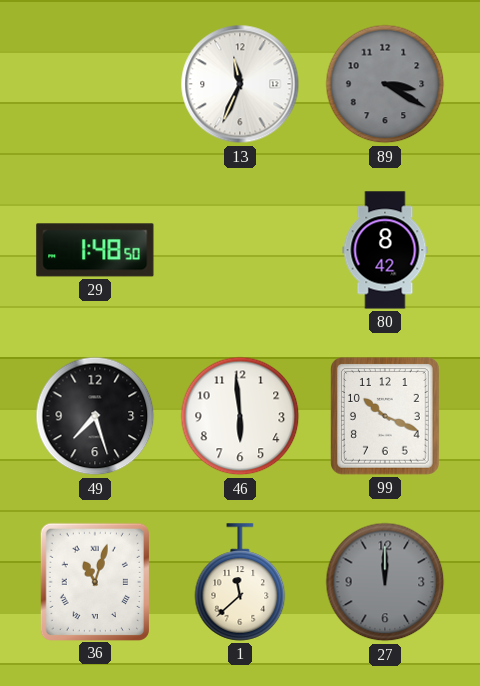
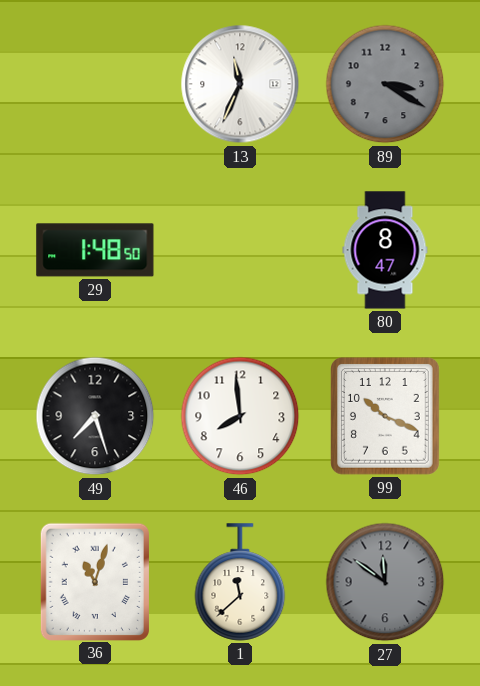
80: 8:42 -> 8:47 (385, 250)
46: 5:59 -> 7:59 (240, 416)
27: 12:00 -> 11:51 (385, 582)
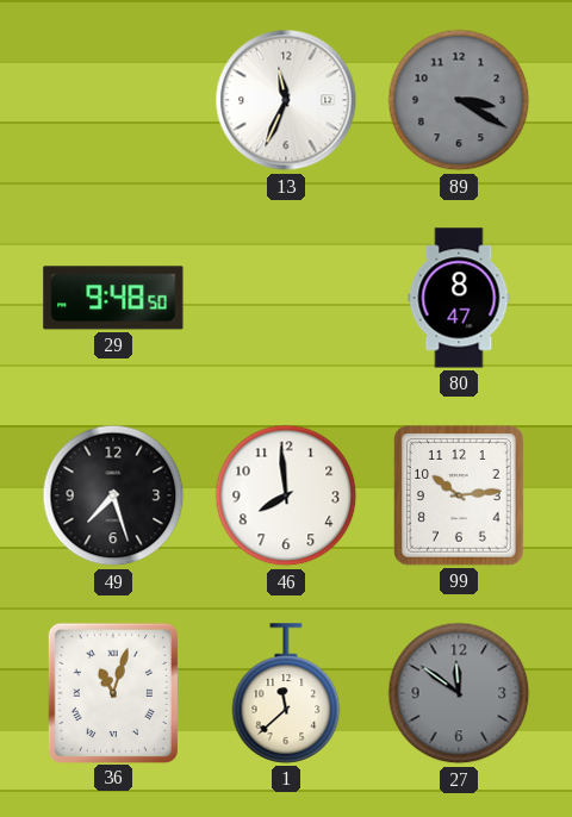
29: 1:48 -> 9:48 (113, 298)
99: 10:19 -> 10:14 (460, 495)
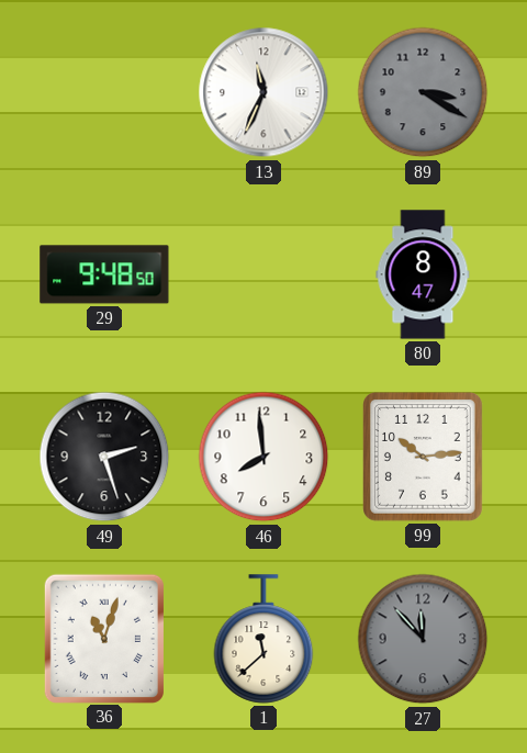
49: 7:27 -> 2:27 (104, 457)
27: 11:51 -> 11:53 (423, 639)
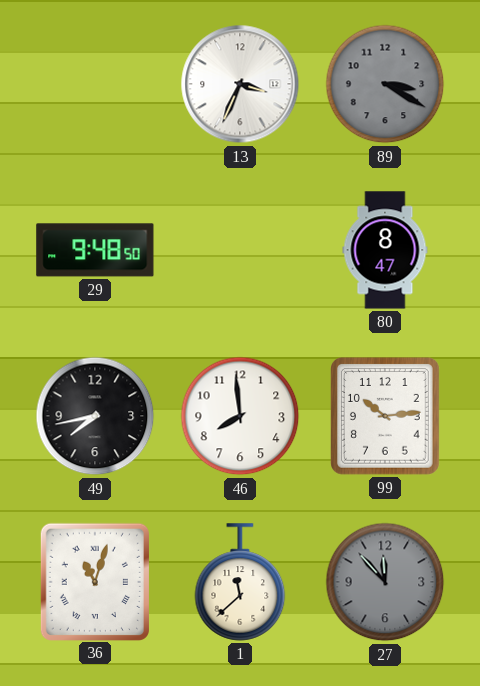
13: 11:34 -> 3:34 (240, 84)
49: 2:27 -> 7:43 (95, 416)
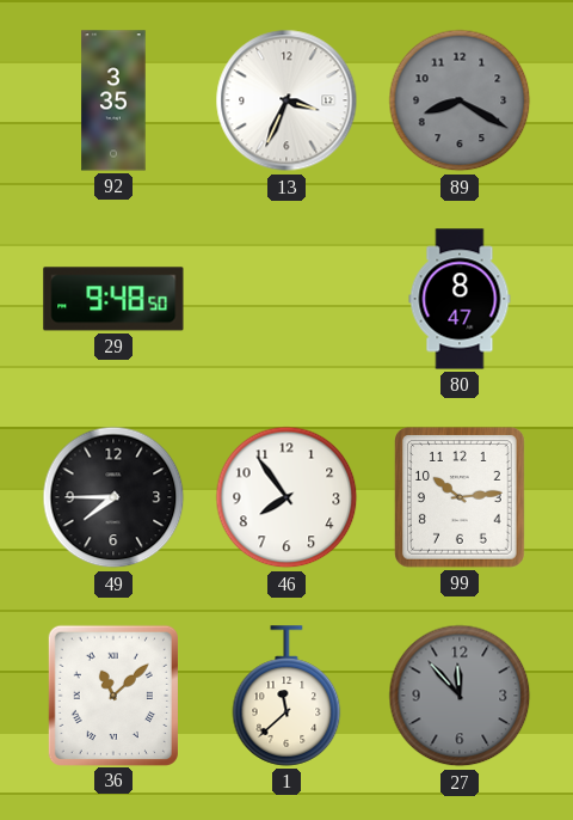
92: none -> 3:35 (113, 100)
89: 3:20 -> 8:20 (460, 100)
49: 7:43 -> 7:45 (113, 497)
46: 7:59 -> 7:54 (286, 497)
36: 11:03 -> 11:08 (113, 694)
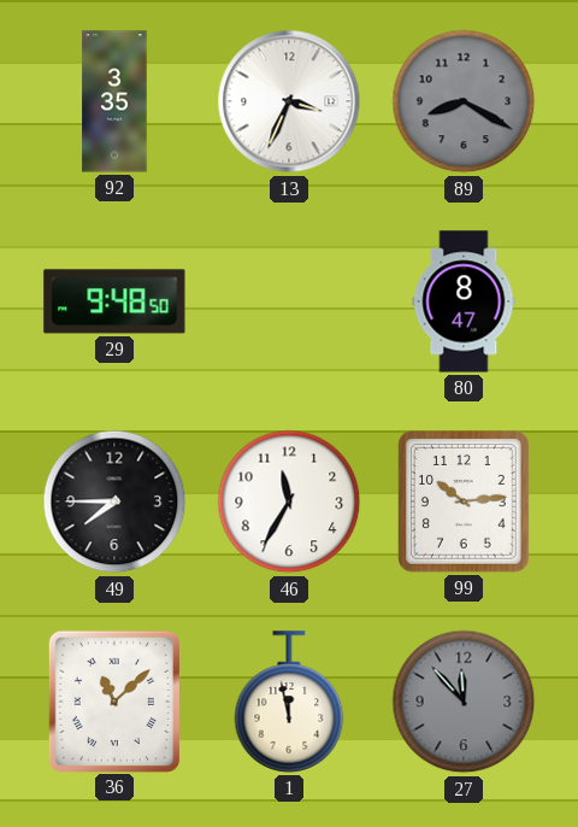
46: 7:54 -> 11:35 (289, 502)
1: 11:38 -> 11:58 (289, 702)
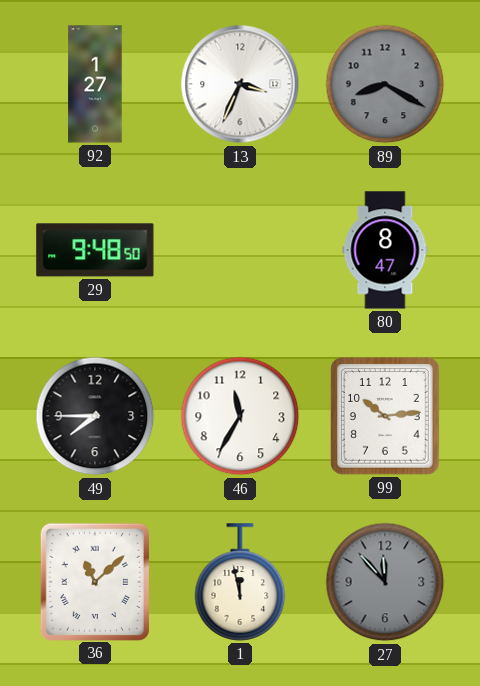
92: 3:35 -> 1:27 (95, 84)
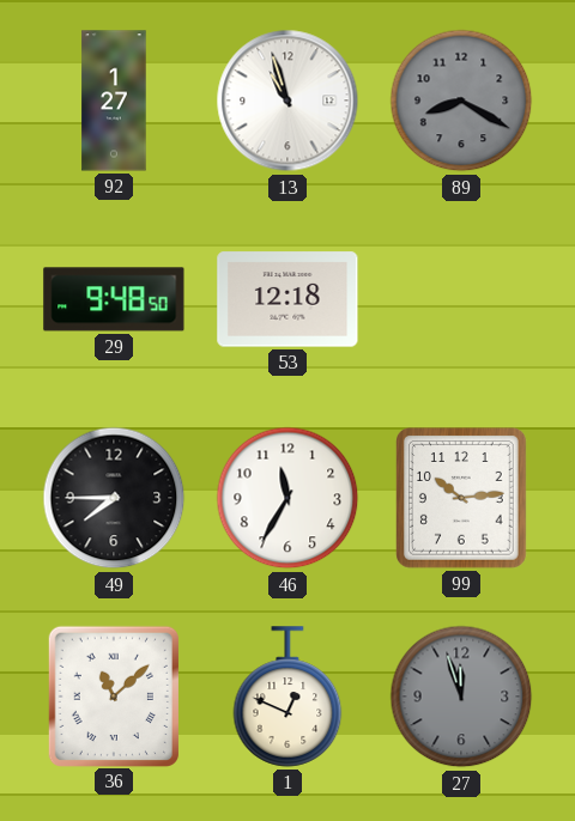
13: 3:34 -> 10:57 (287, 101)
53: none -> 12:18 (287, 299)
80: 8:47 -> none (385, 250)
1: 11:58 -> 12:49 (287, 697)
27: 11:53 -> 11:57 (461, 697)
